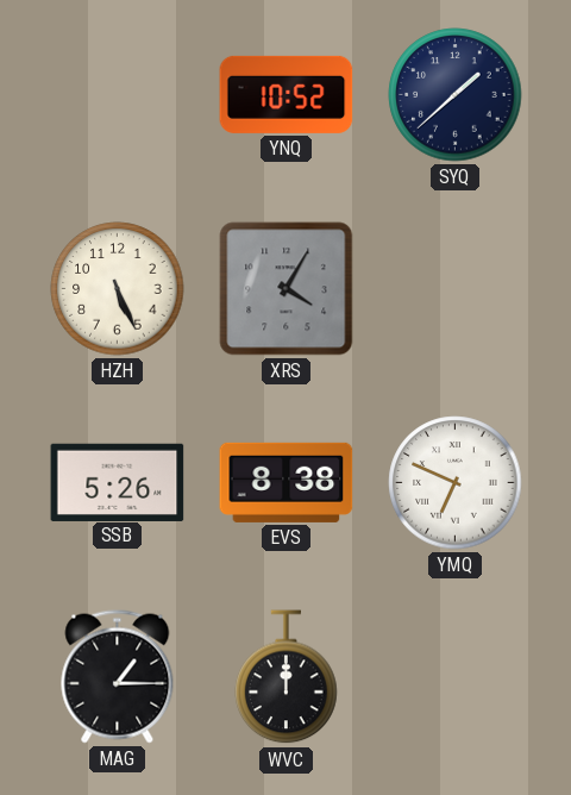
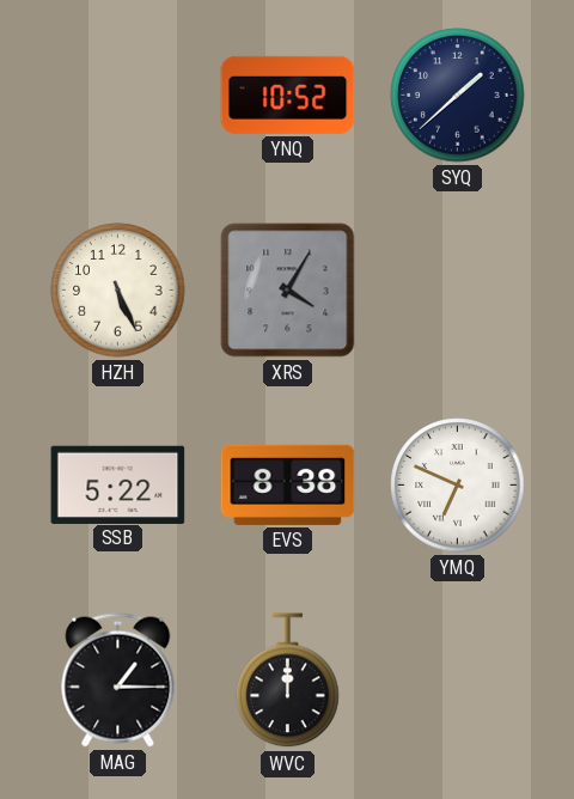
SSB: 5:26 -> 5:22 (118, 484)
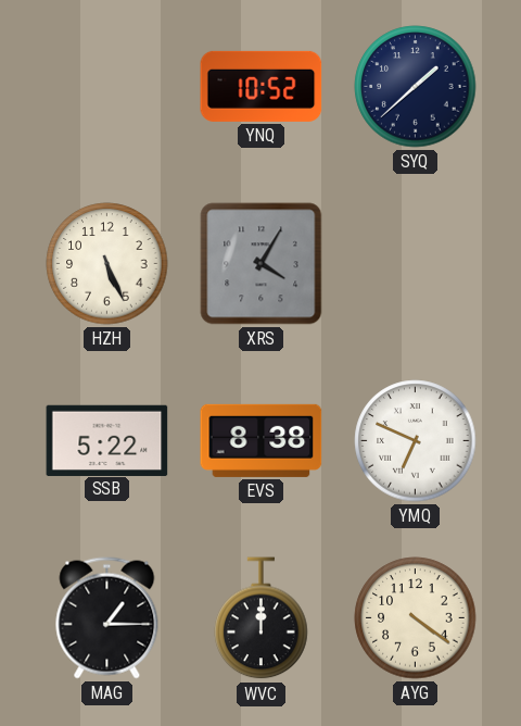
AYG: none -> 4:21 (416, 618)
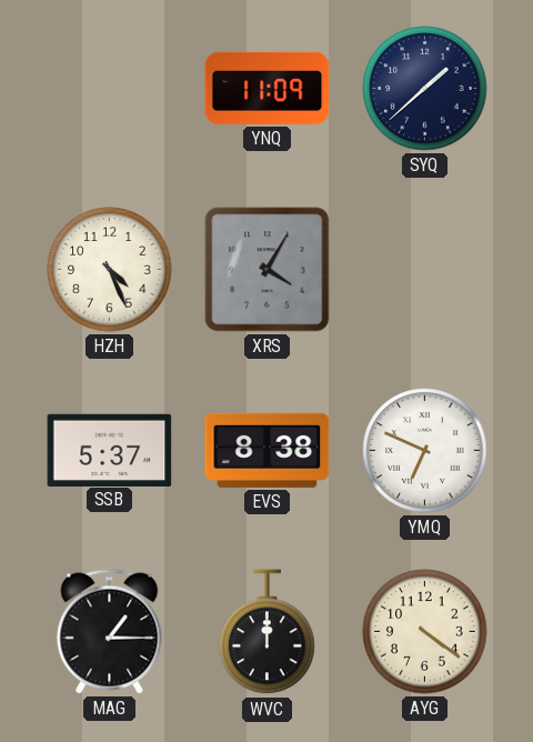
YNQ: 10:52 -> 11:09 (268, 88)
HZH: 5:26 -> 4:26 (110, 270)
SSB: 5:22 -> 5:37 (110, 450)
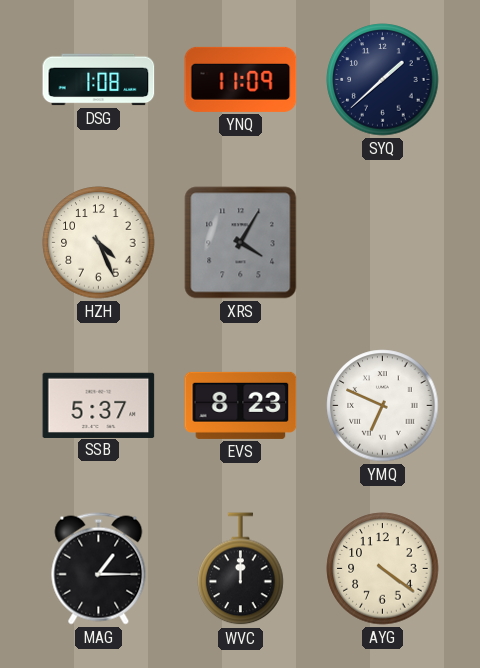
DSG: none -> 1:08 (99, 80)
EVS: 8:38 -> 8:23 (241, 405)
